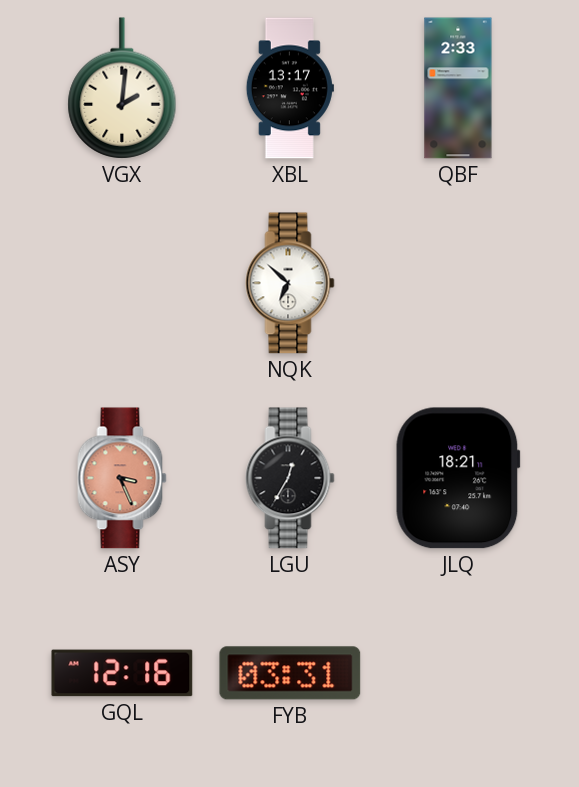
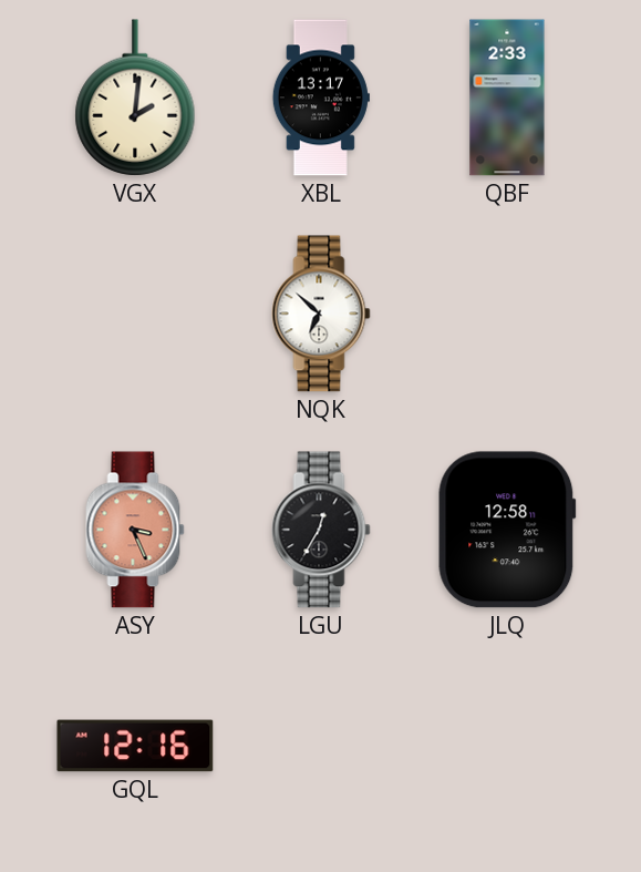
JLQ: 18:21 -> 12:58 (507, 530)
FYB: 03:31 -> none (290, 673)
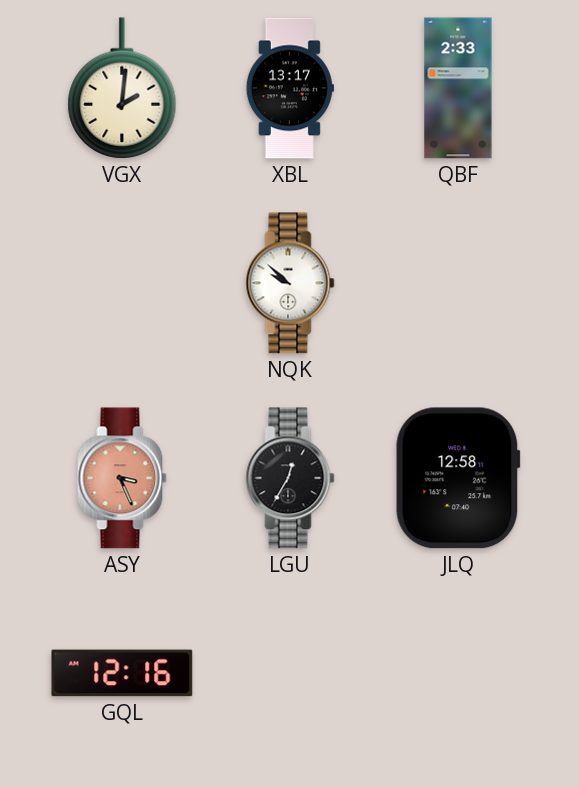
NQK: 6:52 -> 9:52 (290, 283)
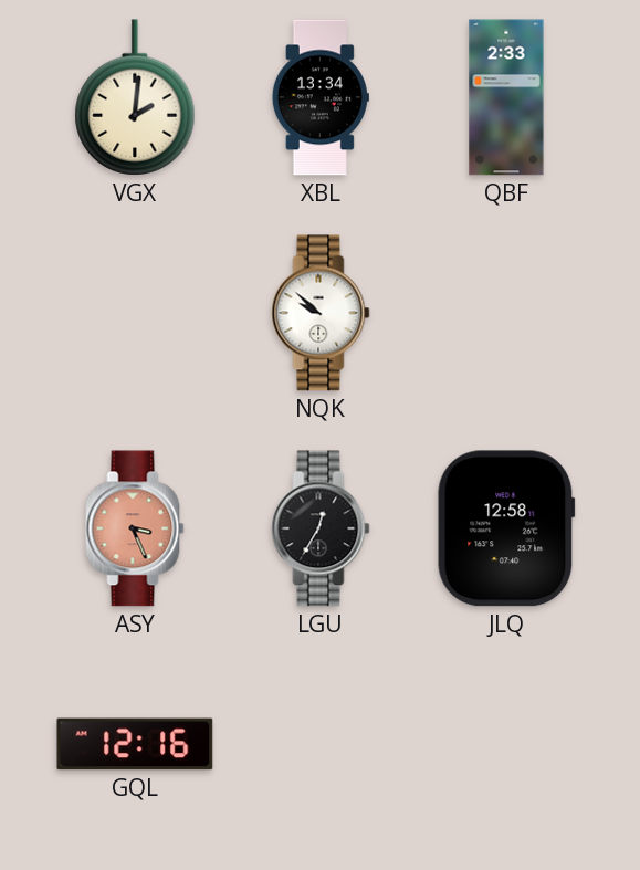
XBL: 13:17 -> 13:34 (321, 97)
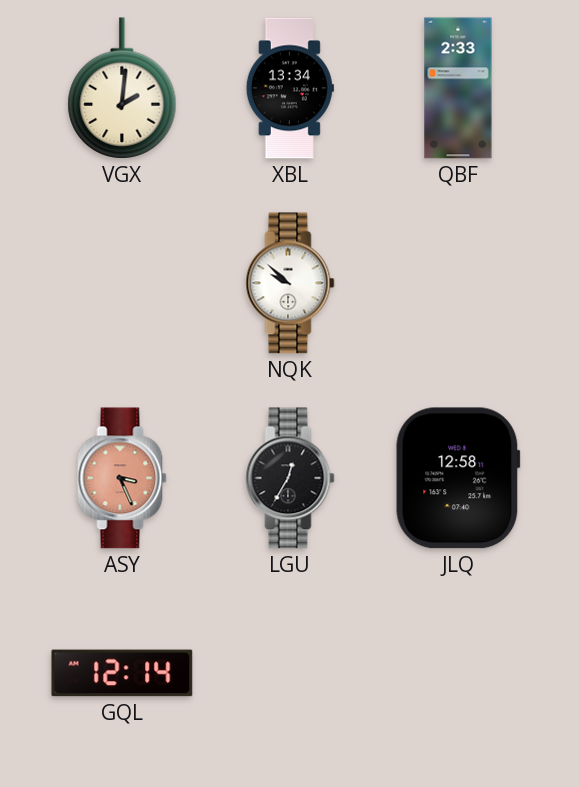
GQL: 12:16 -> 12:14 (122, 673)
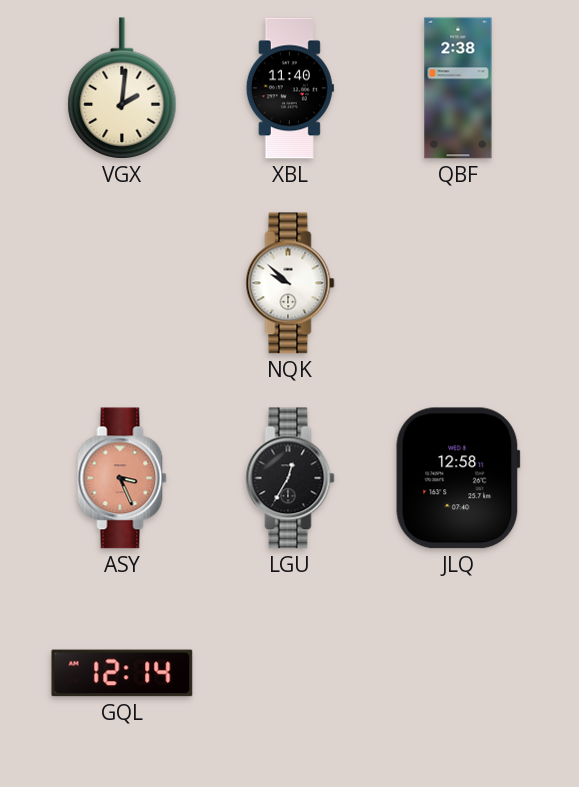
XBL: 13:34 -> 11:40 (290, 88)
QBF: 2:33 -> 2:38 (458, 88)
